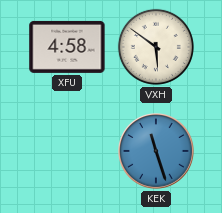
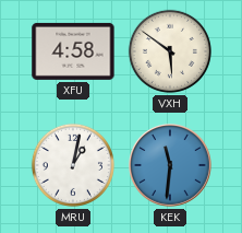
MRU: none -> 1:02 (73, 165)
KEK: 11:27 -> 11:31 (170, 165)
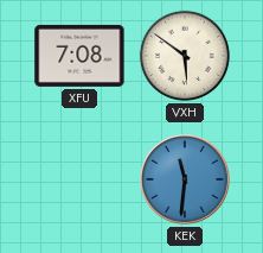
XFU: 4:58 -> 7:08 (79, 56)
MRU: 1:02 -> none (73, 165)
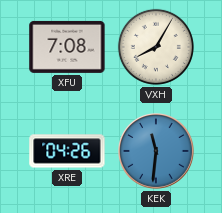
VXH: 5:51 -> 8:05 (156, 47)
XRE: none -> 04:26 (67, 151)
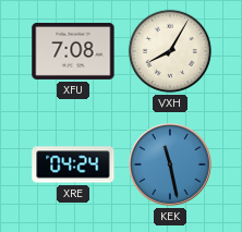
XRE: 04:26 -> 04:24 (73, 164)
KEK: 11:31 -> 11:28 (170, 164)
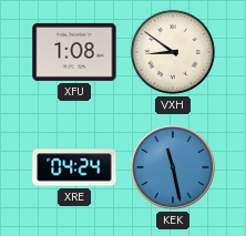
XFU: 7:08 -> 1:08 (74, 52)
VXH: 8:05 -> 8:51 (173, 52)
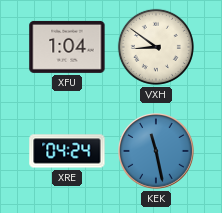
XFU: 1:08 -> 1:04 (67, 47)
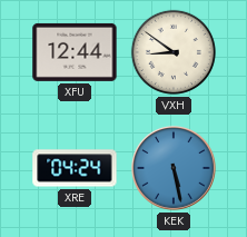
XFU: 1:04 -> 12:44 (75, 52)
KEK: 11:28 -> 5:28 (174, 168)
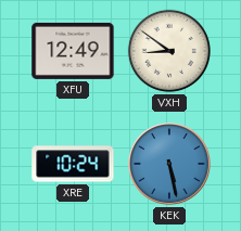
XFU: 12:44 -> 12:49 (73, 51)
XRE: 04:24 -> 10:24 (73, 164)
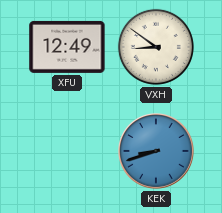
XRE: 10:24 -> none (73, 164)
KEK: 5:28 -> 8:42 (156, 151)
